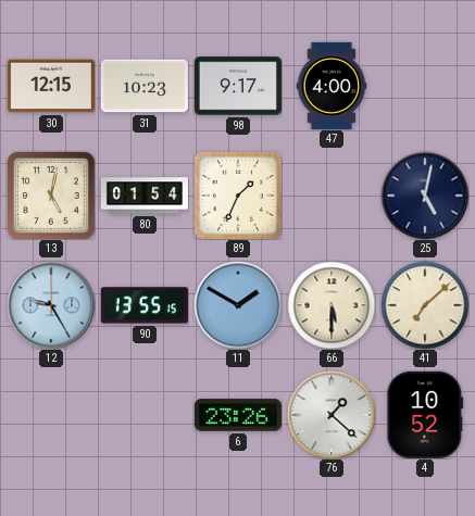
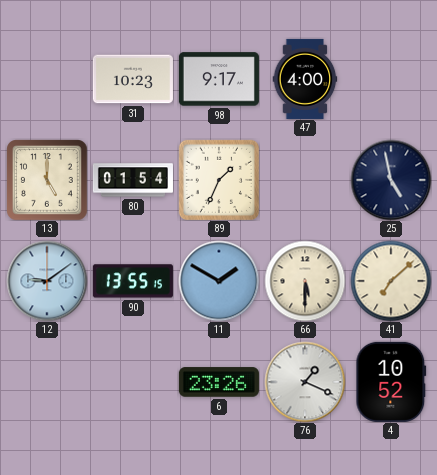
30: 12:15 -> none (51, 86)
13: 5:02 -> 5:00 (47, 180)
25: 5:02 -> 4:58 (391, 180)
12: 9:25 -> 9:09 (47, 281)
76: 1:22 -> 1:19 (305, 382)
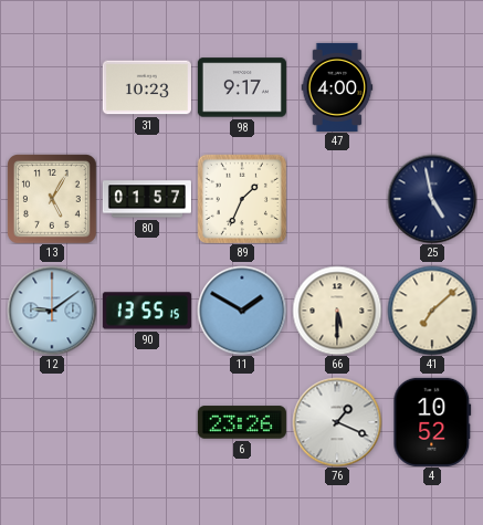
13: 5:00 -> 5:05 (52, 199)
80: 01:54 -> 01:57 (147, 199)
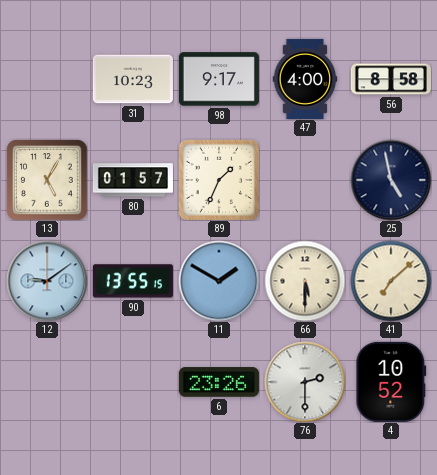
56: none -> 8:58 (391, 79)
76: 1:19 -> 2:30 (305, 382)
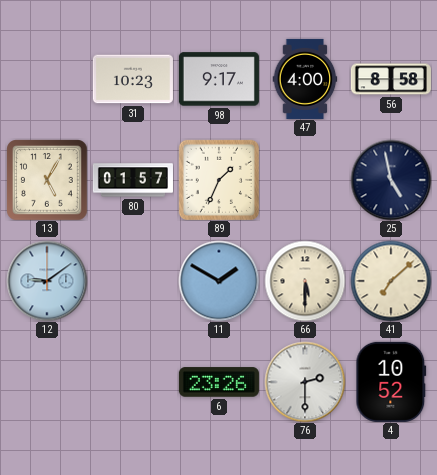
90: 13:55 -> none (133, 281)
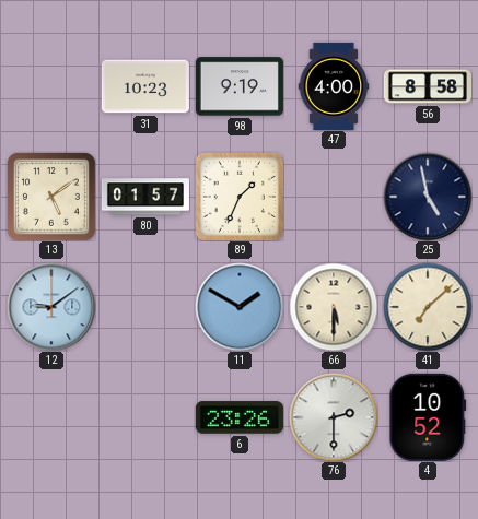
98: 9:17 -> 9:19 (240, 86)
13: 5:05 -> 5:09 (51, 197)
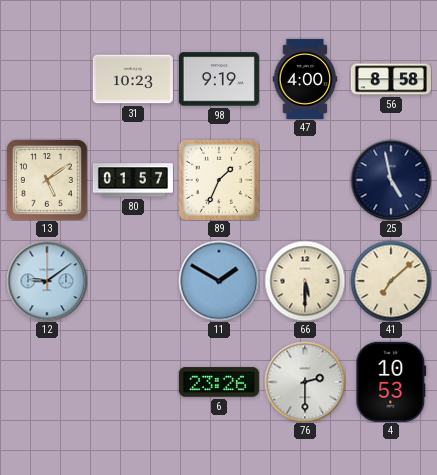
4: 10:52 -> 10:53 (391, 382)
